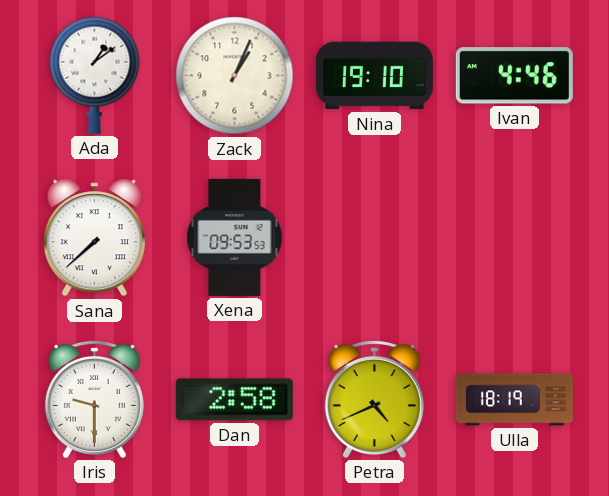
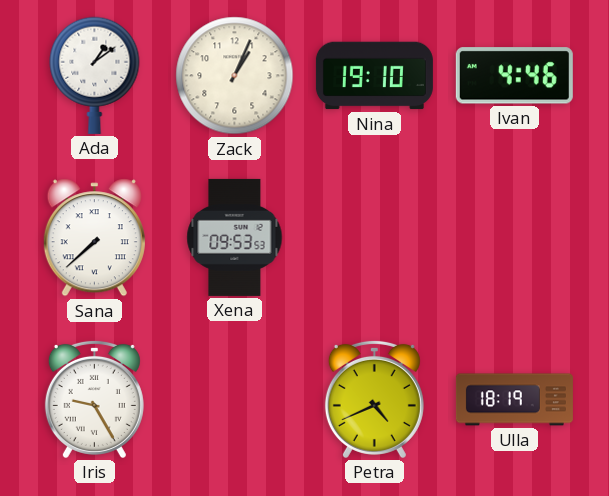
Iris: 9:30 -> 9:25 (94, 399)
Dan: 2:58 -> none (234, 400)
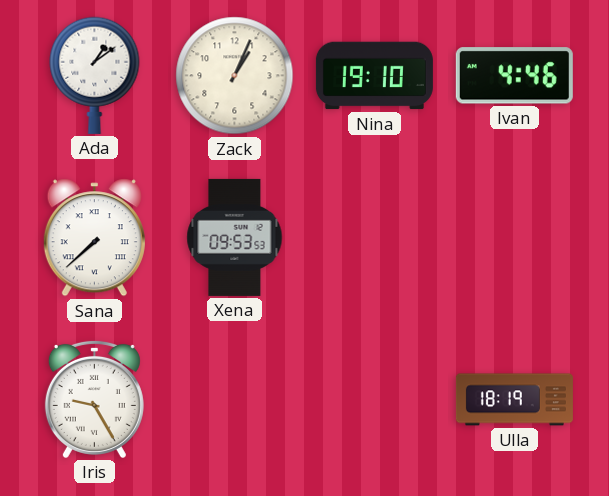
Petra: 4:41 -> none (374, 399)
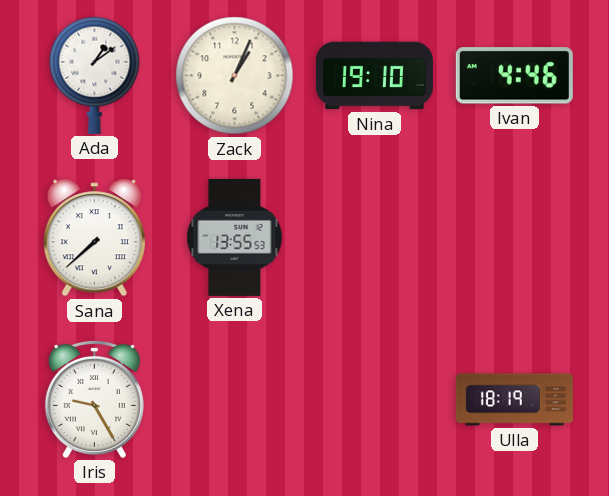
Xena: 09:53 -> 13:55 (235, 237)
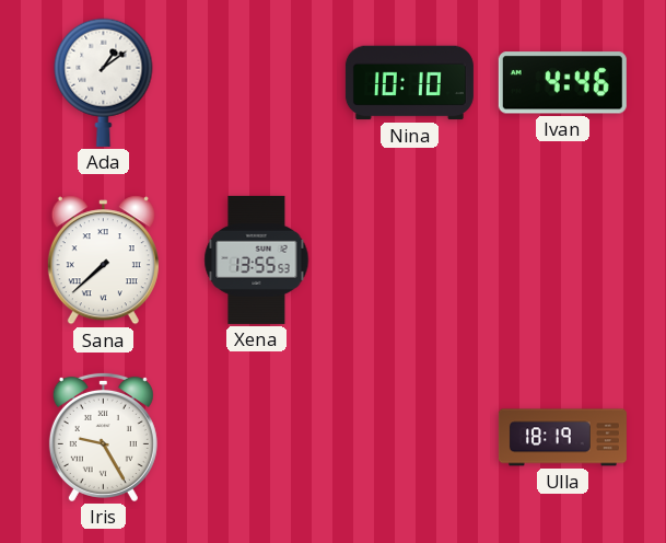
Zack: 1:04 -> none (235, 76)
Nina: 19:10 -> 10:10 (409, 83)
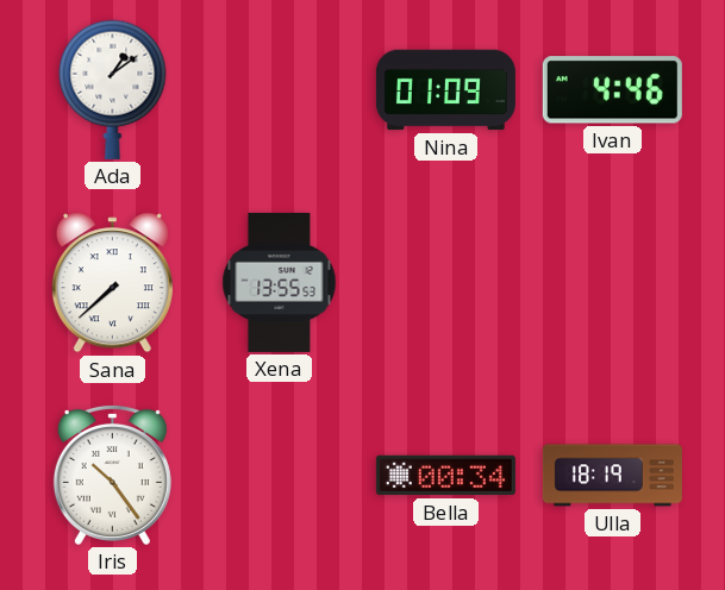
Nina: 10:10 -> 01:09 (445, 90)
Iris: 9:25 -> 10:24 (112, 475)
Bella: none -> 00:34 (445, 476)
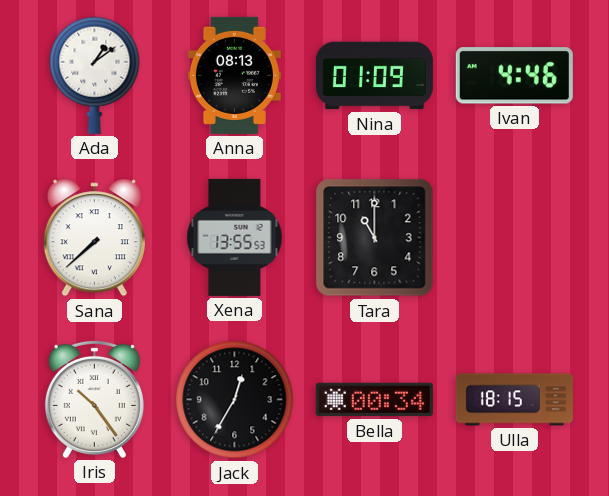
Anna: none -> 08:13 (234, 75)
Tara: none -> 11:00 (375, 238)
Jack: none -> 12:35 (235, 400)
Ulla: 18:19 -> 18:15 (514, 400)
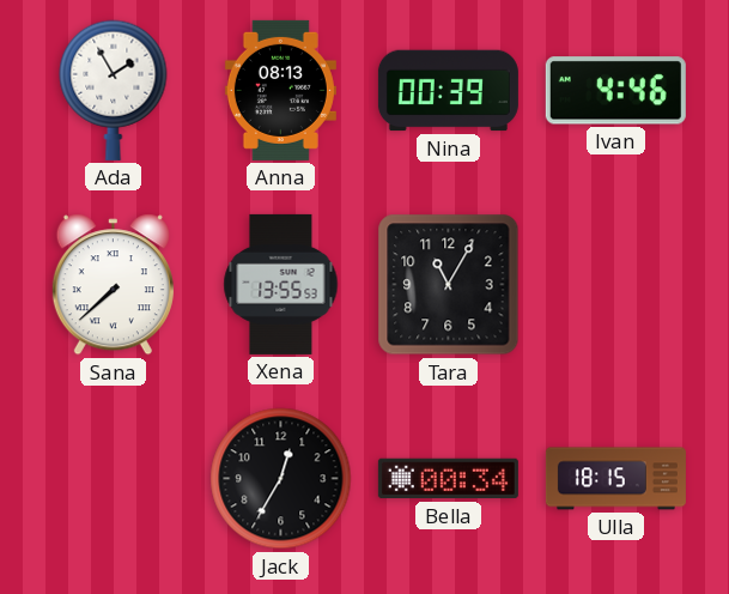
Ada: 1:09 -> 1:55 (114, 90)
Nina: 01:09 -> 00:39 (448, 91)
Tara: 11:00 -> 11:05 (449, 285)
Iris: 10:24 -> none (94, 399)
